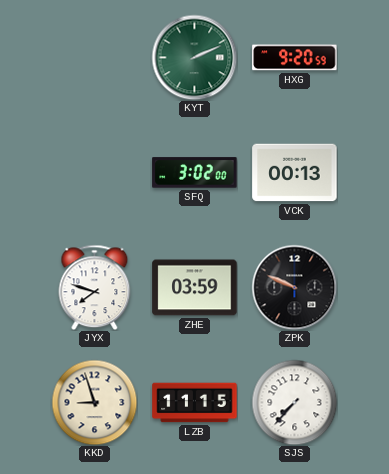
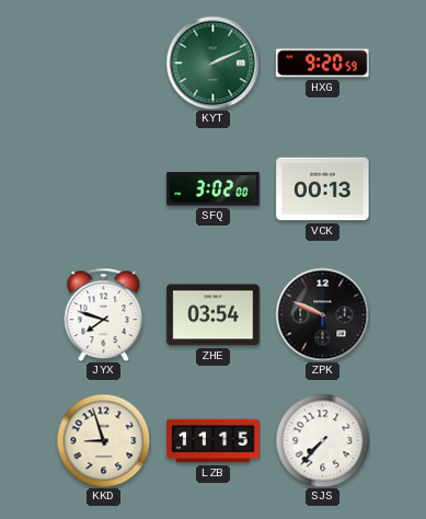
ZHE: 03:59 -> 03:54 (214, 315)
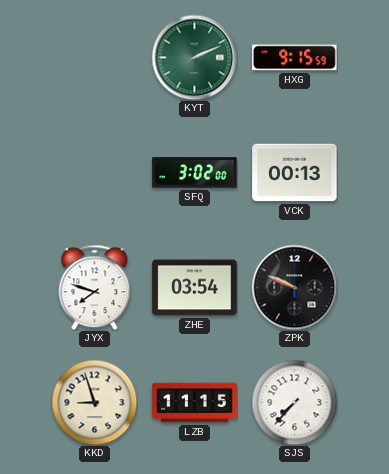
HXG: 9:20 -> 9:15 (295, 58)
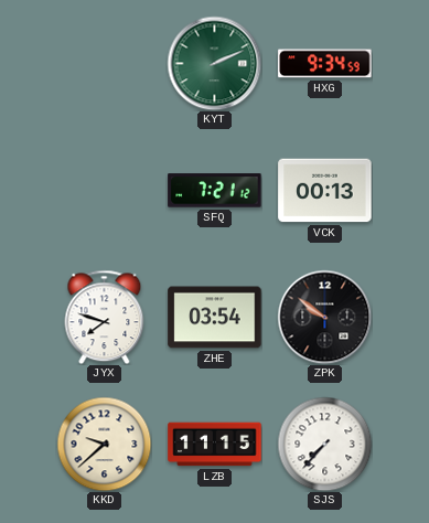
HXG: 9:15 -> 9:34 (325, 64)
SFQ: 3:02 -> 7:21 (215, 191)
ZPK: 9:49 -> 9:51 (324, 317)
KKD: 8:57 -> 9:38 (104, 444)
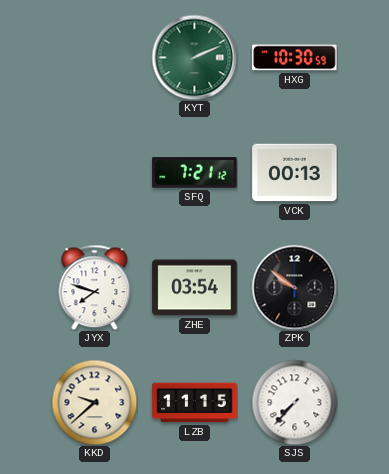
HXG: 9:34 -> 10:30 (295, 58)
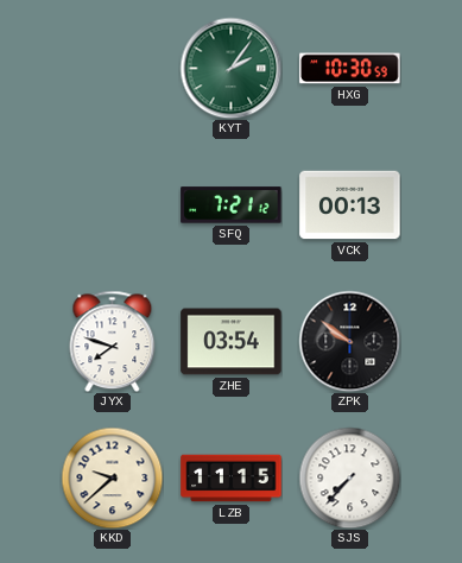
KYT: 2:11 -> 2:06 (230, 68)
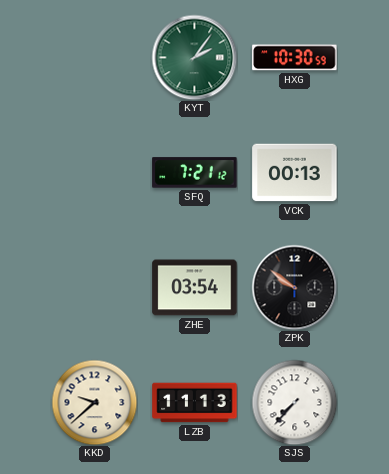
JYX: 7:48 -> none (113, 341)
LZB: 11:15 -> 11:13 (195, 403)
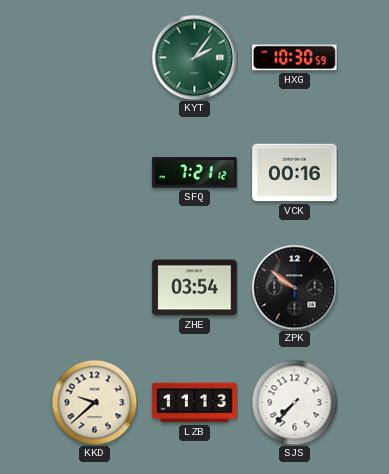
VCK: 00:13 -> 00:16 (295, 173)
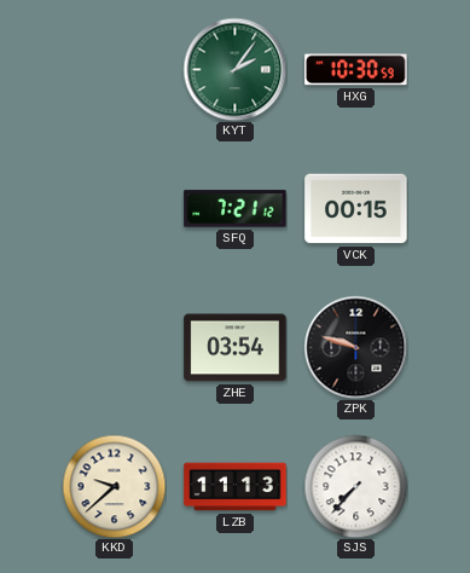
VCK: 00:16 -> 00:15 (356, 209)
ZPK: 9:51 -> 9:48 (355, 347)
